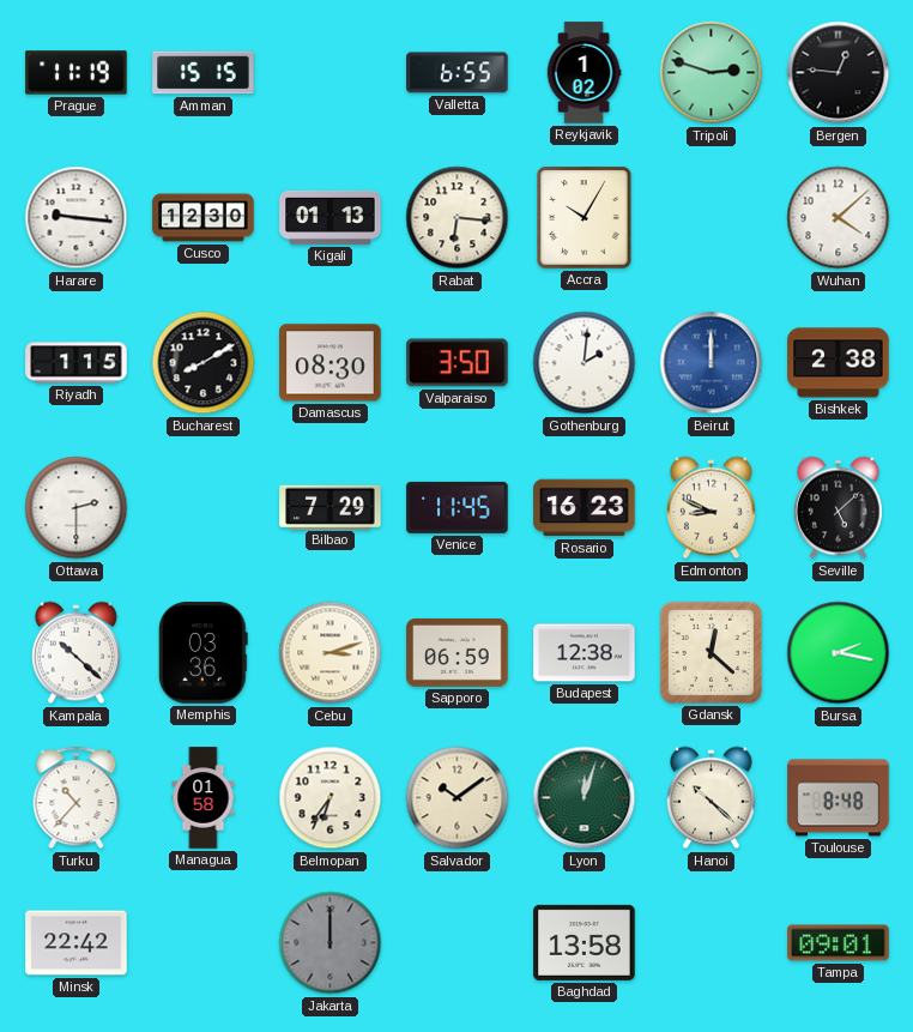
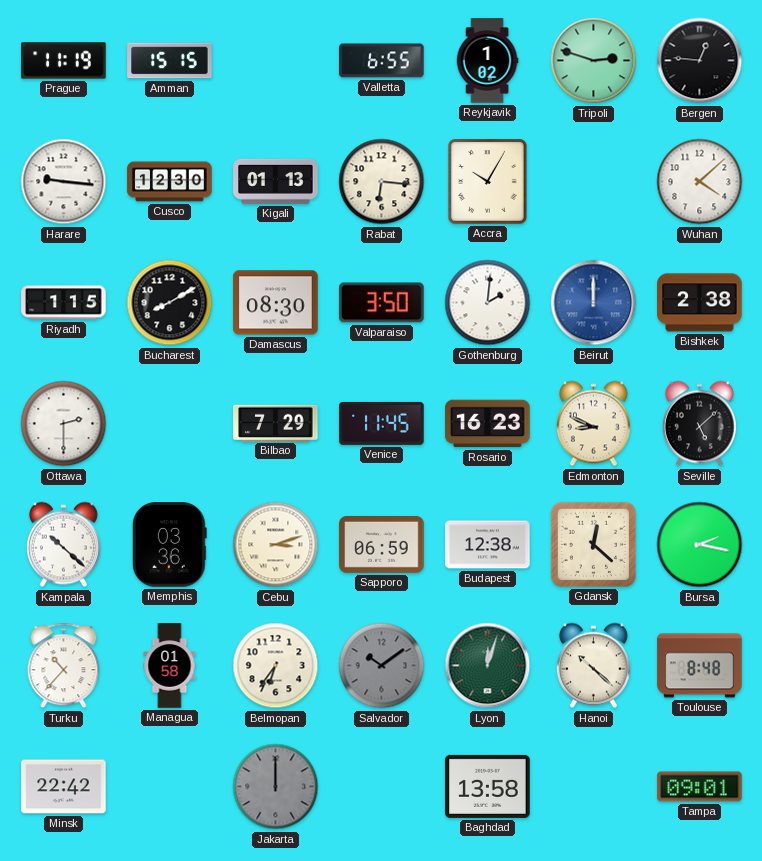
Salvador dial: cream -> grey (382, 666)
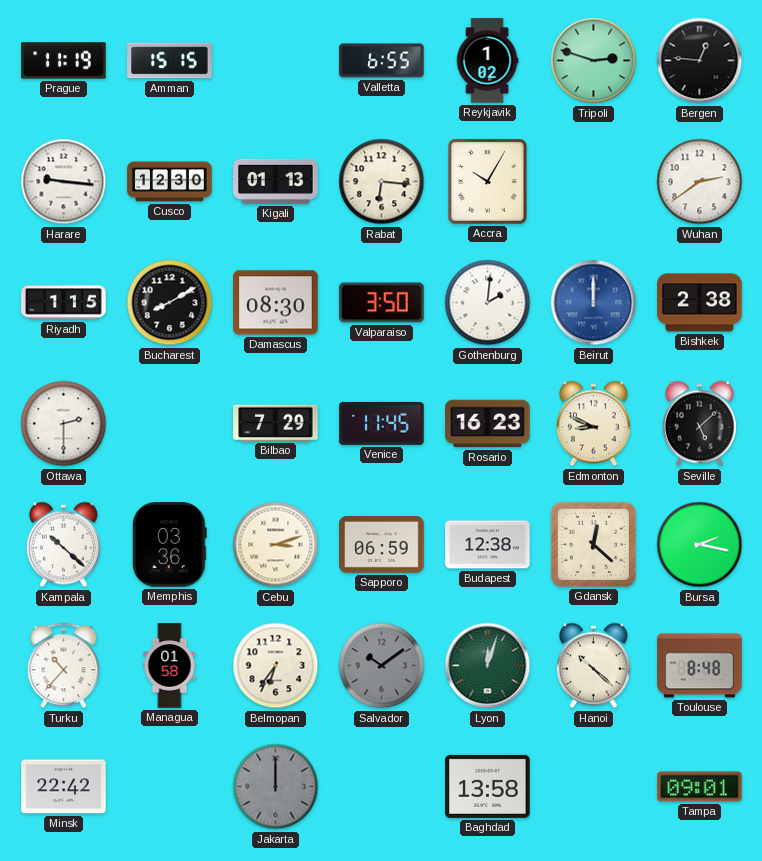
Wuhan: 4:08 -> 2:39 (700, 182)
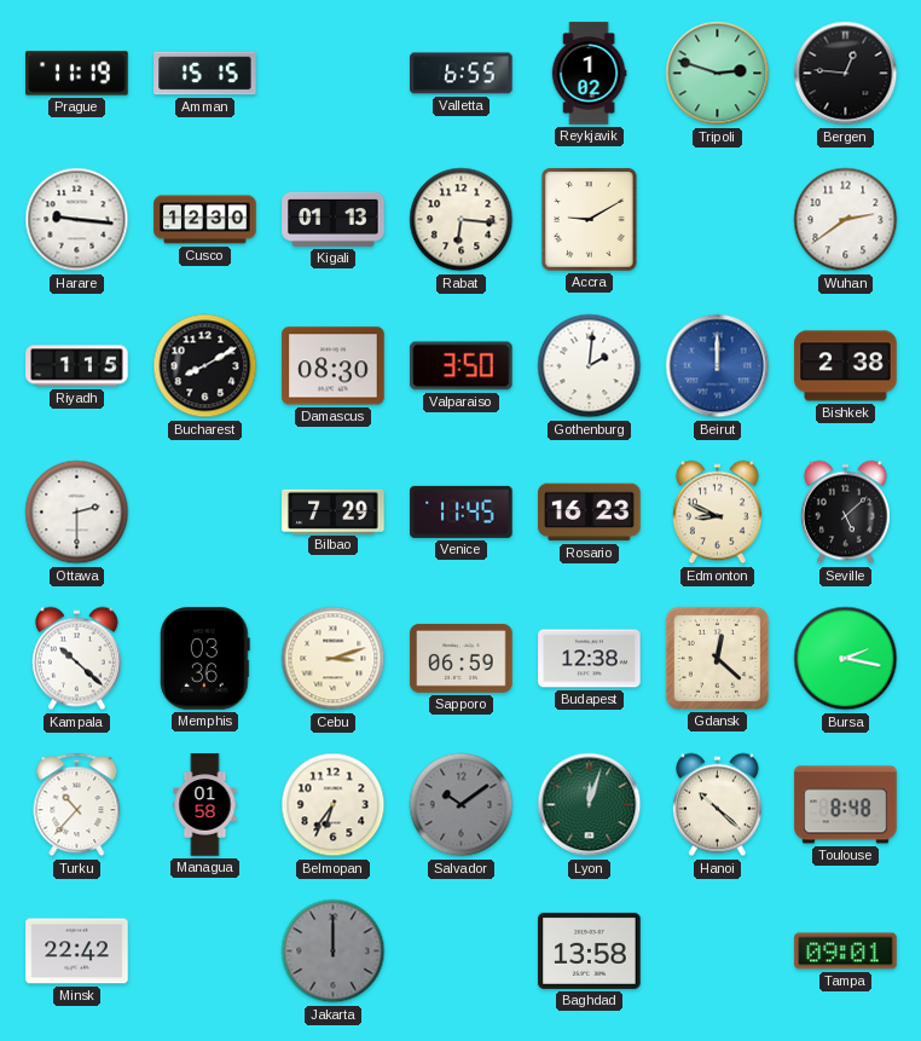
Accra: 10:05 -> 9:10 (590, 220)
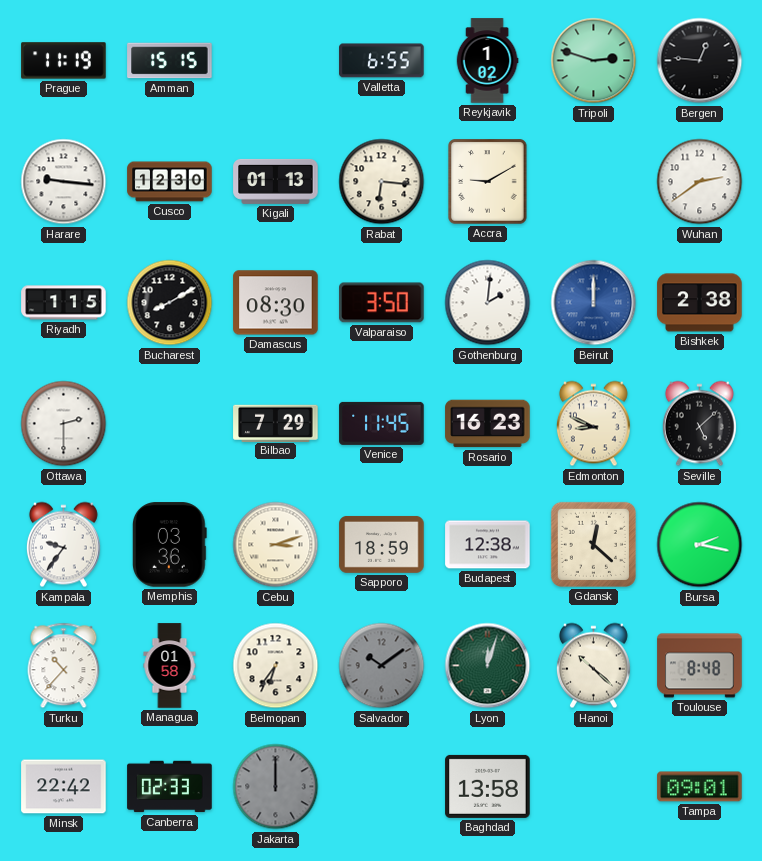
Kampala: 10:22 -> 9:36 (63, 545)
Sapporo: 06:59 -> 18:59 (382, 544)
Canberra: none -> 02:33 (170, 787)
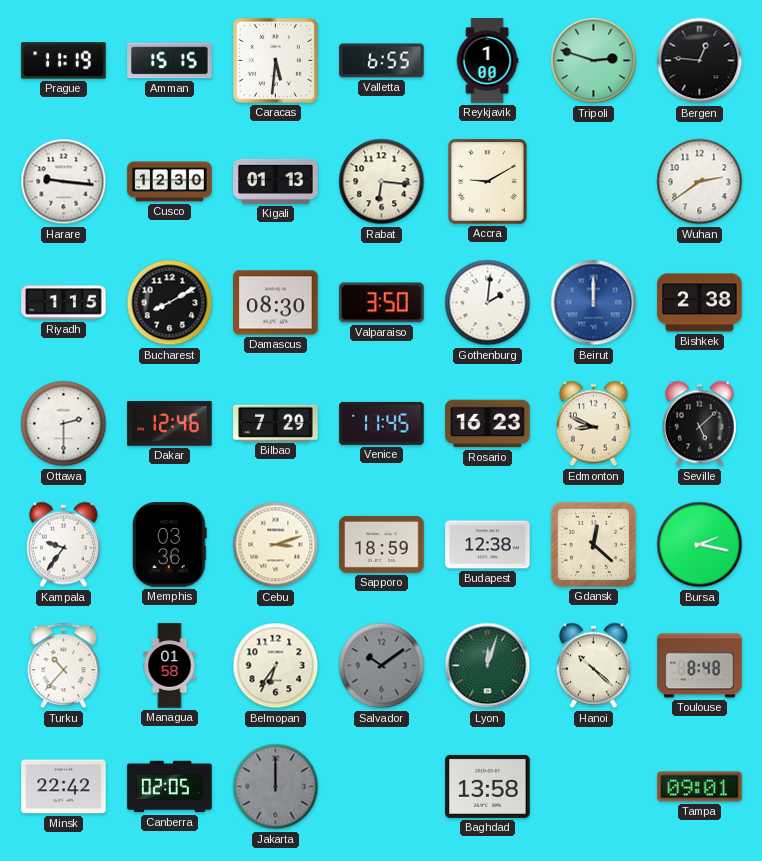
Caracas: none -> 5:31 (275, 60)
Reykjavik: 1:02 -> 1:00 (487, 61)
Dakar: none -> 12:46 (170, 424)
Canberra: 02:33 -> 02:05 (170, 787)
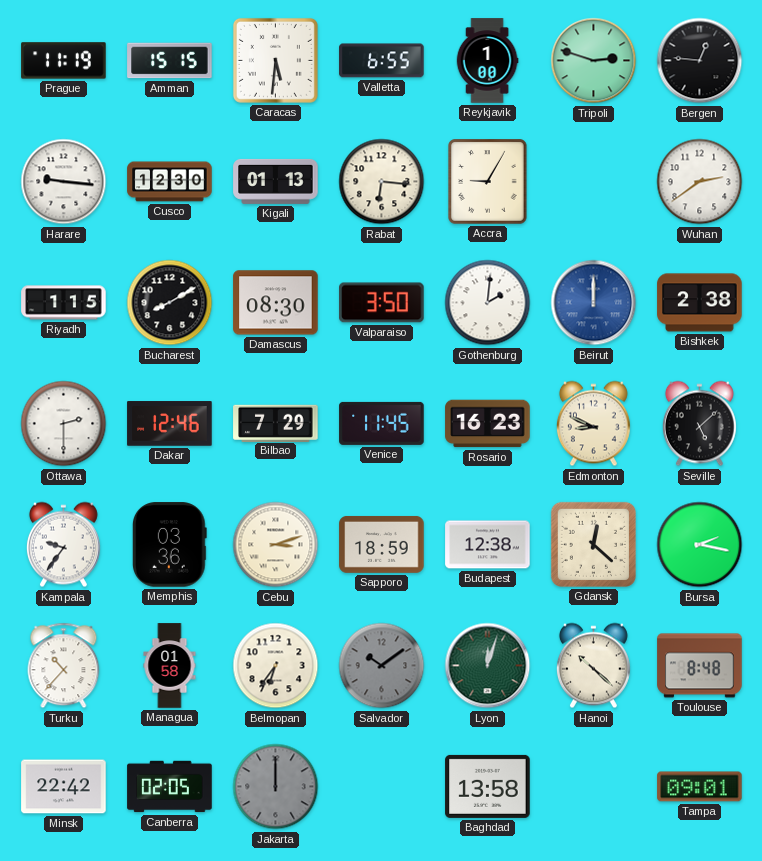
Accra: 9:10 -> 9:05 (488, 182)
